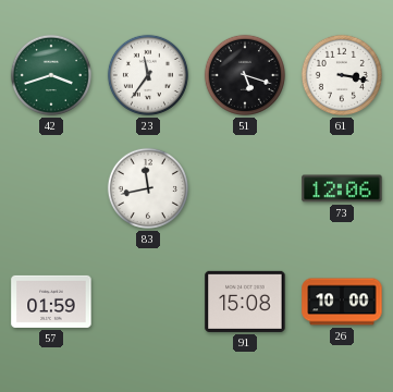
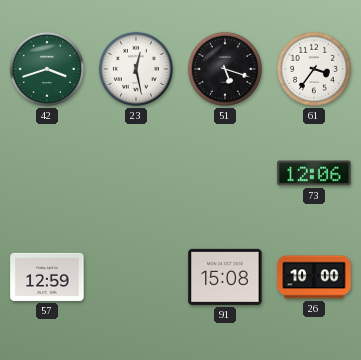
23: 11:36 -> 12:28 (136, 69)
61: 3:17 -> 3:36 (314, 69)
83: 11:43 -> none (148, 188)
57: 01:59 -> 12:59 (47, 277)
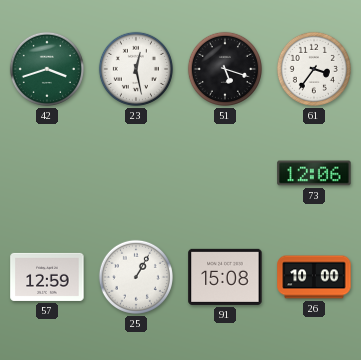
25: none -> 1:05 (136, 277)
